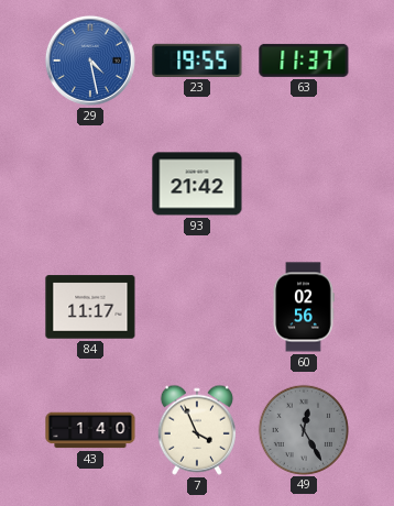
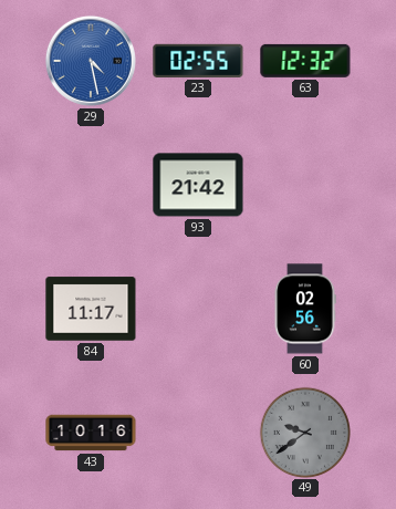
23: 19:55 -> 02:55 (198, 61)
63: 11:37 -> 12:32 (305, 61)
43: 1:40 -> 10:16 (91, 433)
7: 3:56 -> none (197, 430)
49: 12:25 -> 9:39 (304, 432)
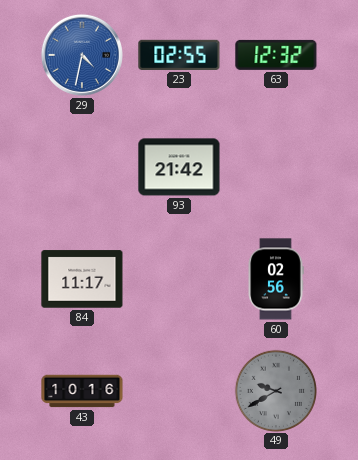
29: 4:28 -> 4:32 (82, 55)
49: 9:39 -> 9:40 (275, 390)
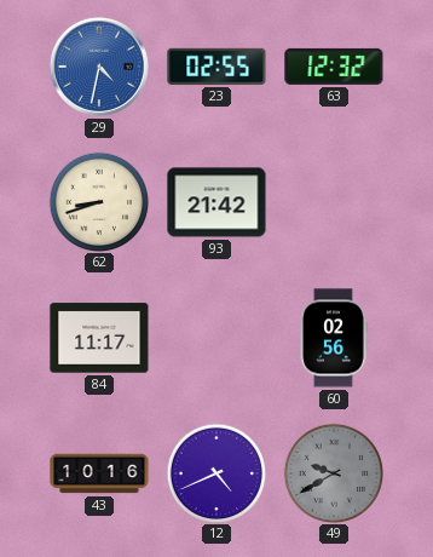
62: none -> 8:42 (98, 201)
12: none -> 4:41 (215, 472)
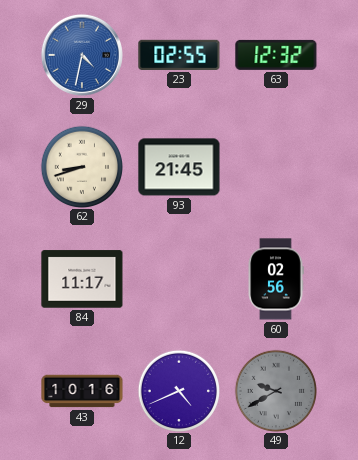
93: 21:42 -> 21:45 (179, 167)
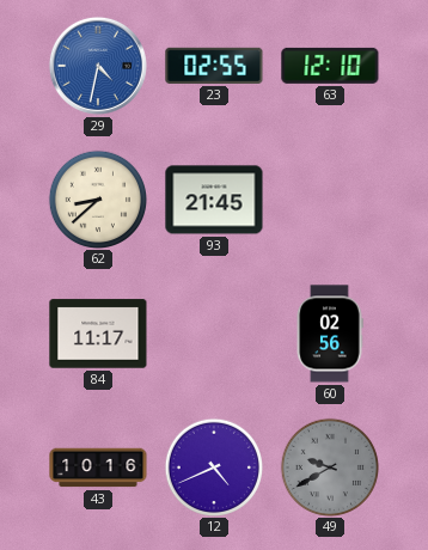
63: 12:32 -> 12:10 (330, 66)
62: 8:42 -> 8:38 (97, 198)
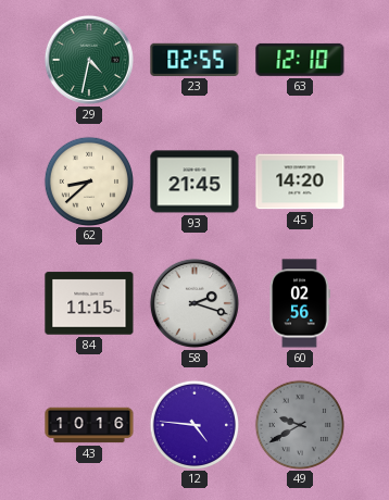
29 dial: blue -> green (89, 60)
45: none -> 14:20 (300, 182)
84: 11:17 -> 11:15 (89, 303)
58: none -> 2:18 (195, 303)
12: 4:41 -> 4:46 (193, 424)
